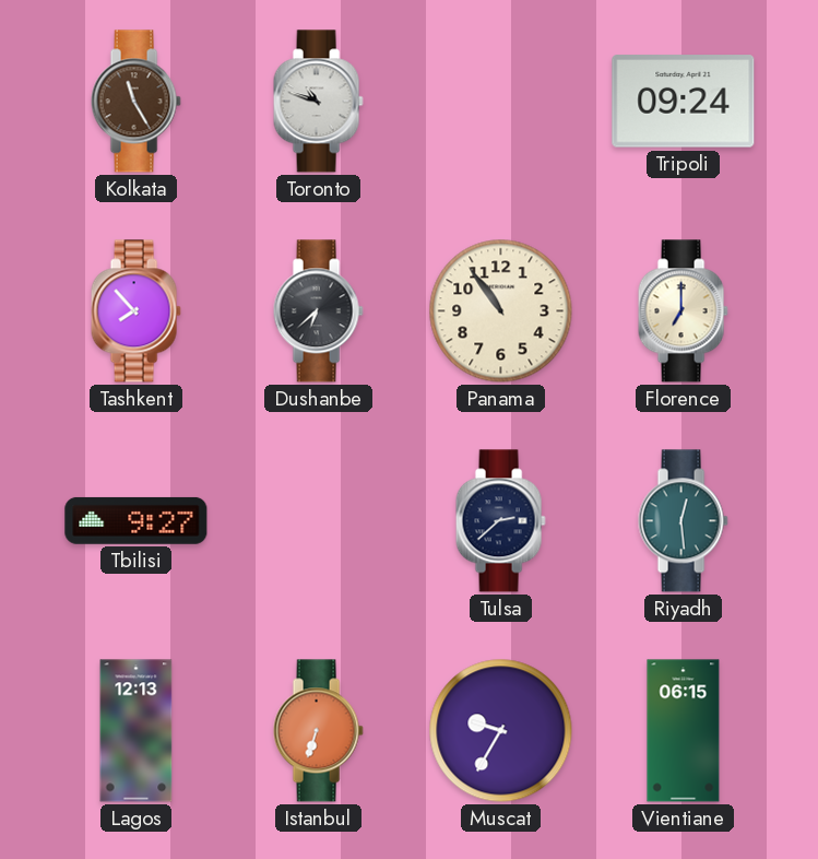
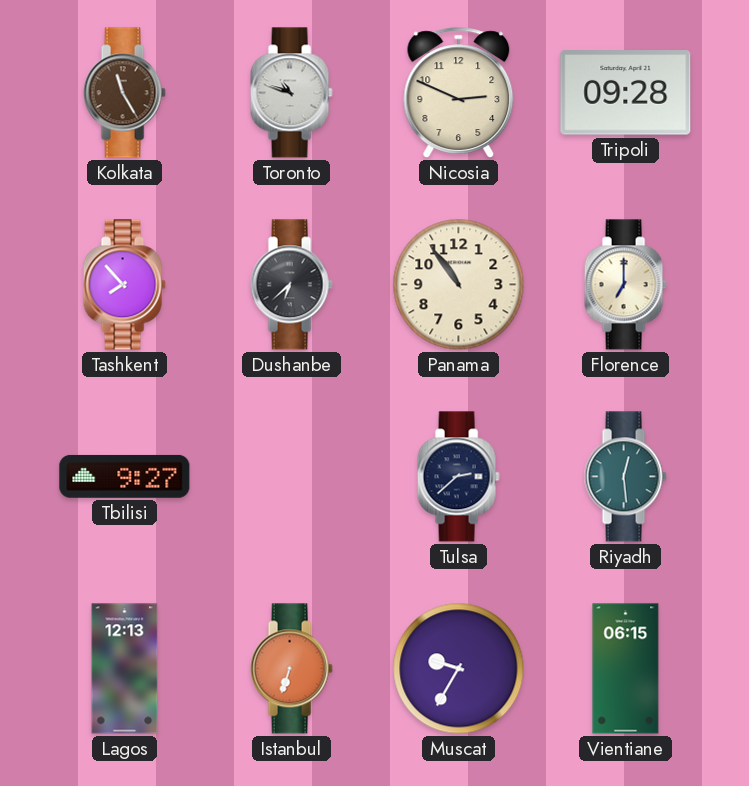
Nicosia: none -> 2:49 (459, 93)
Tripoli: 09:24 -> 09:28 (626, 93)
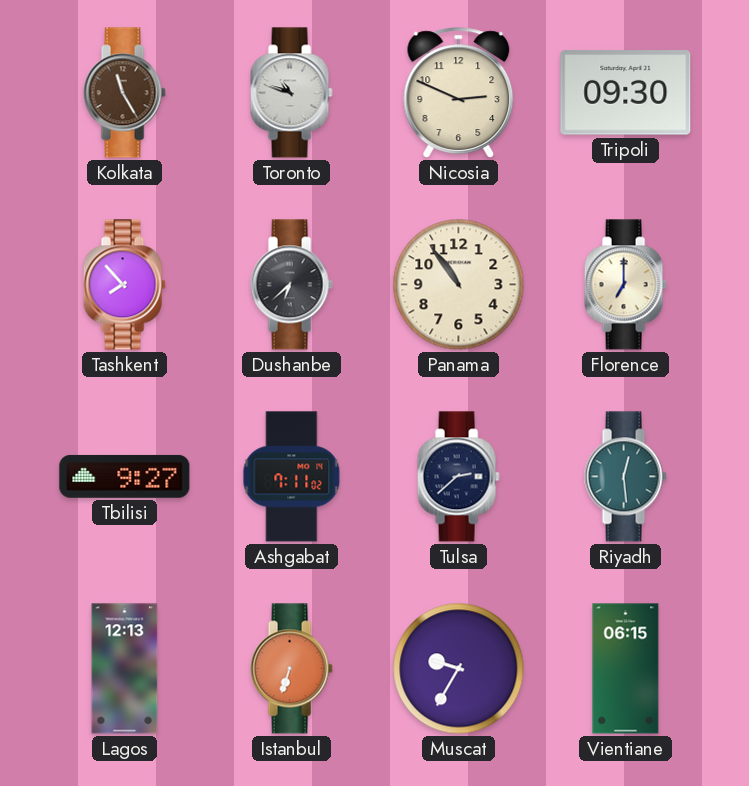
Tripoli: 09:28 -> 09:30 (626, 93)
Ashgabat: none -> 7:11 (292, 477)
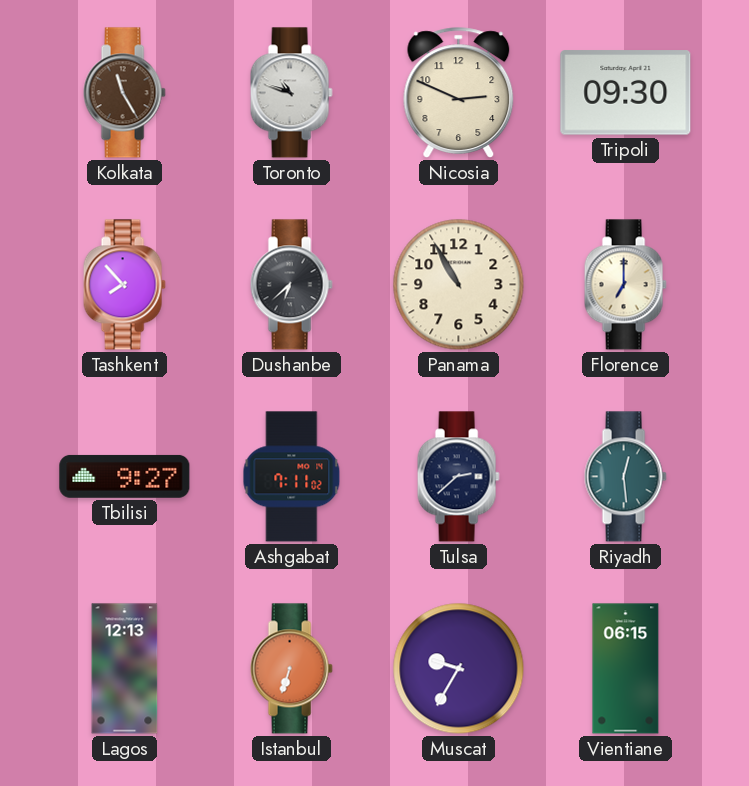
Panama: 10:54 -> 10:55 (459, 285)
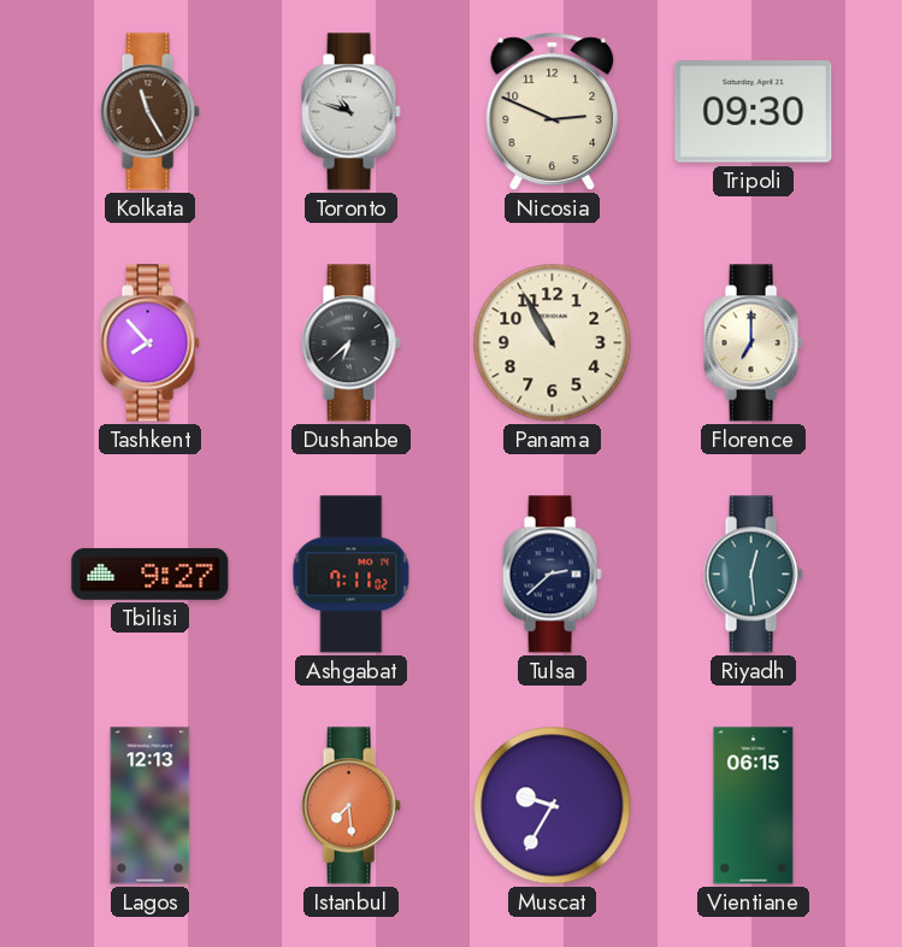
Istanbul: 6:33 -> 7:29 (350, 806)
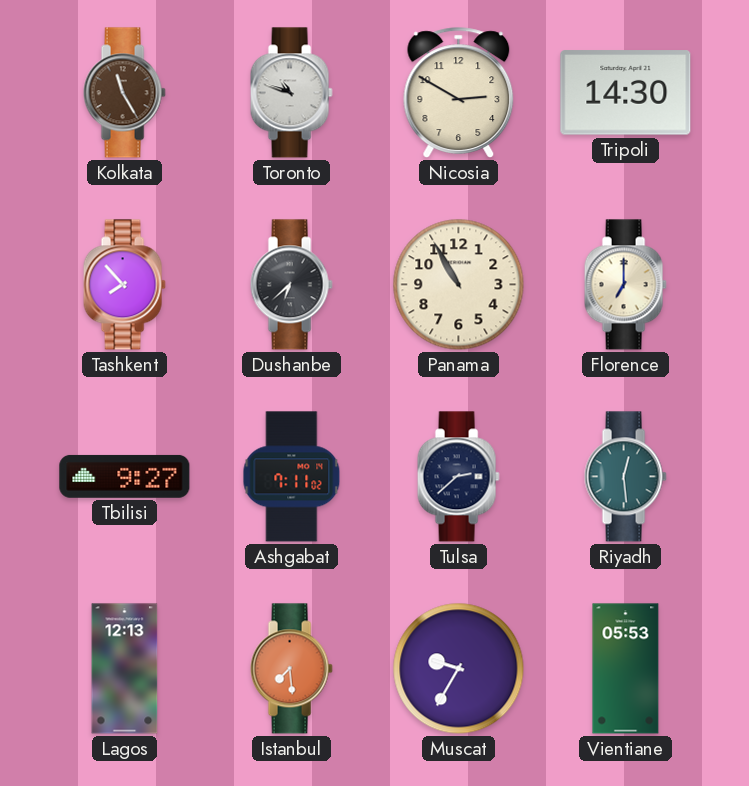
Nicosia: 2:49 -> 2:50 (459, 93)
Tripoli: 09:30 -> 14:30 (626, 93)
Vientiane: 06:15 -> 05:53 (626, 669)
